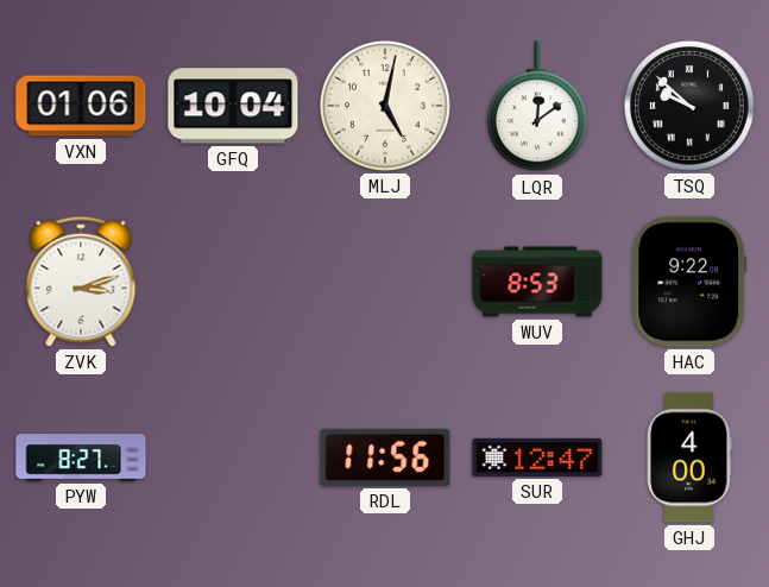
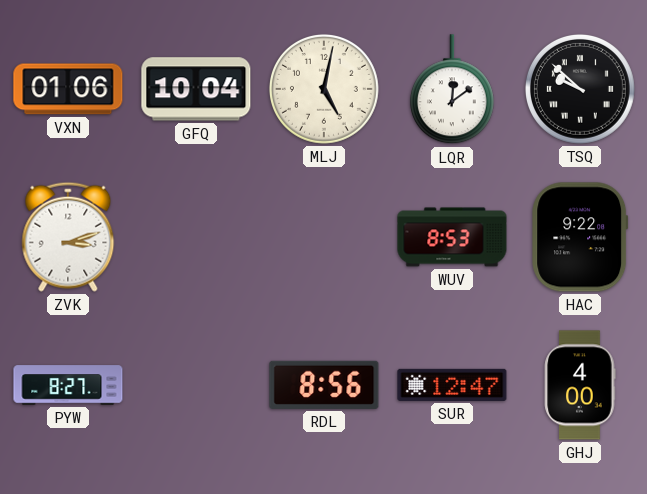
RDL: 11:56 -> 8:56 (324, 385)
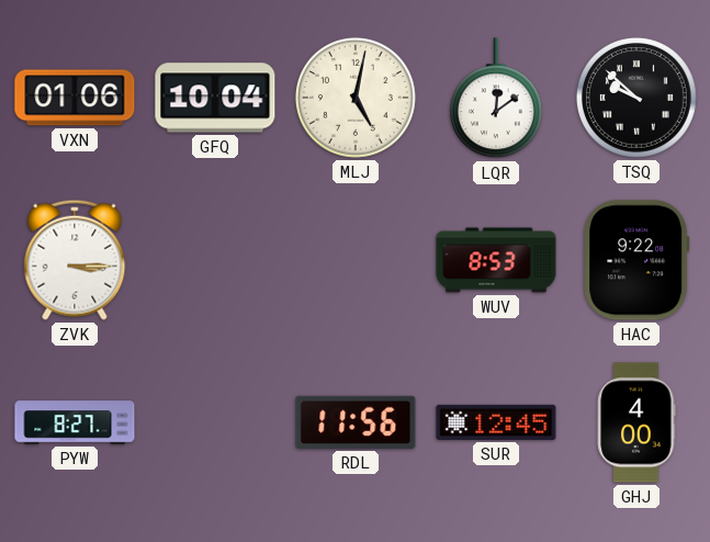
ZVK: 3:12 -> 3:15 (75, 260)
RDL: 8:56 -> 11:56 (356, 422)
SUR: 12:47 -> 12:45 (496, 422)
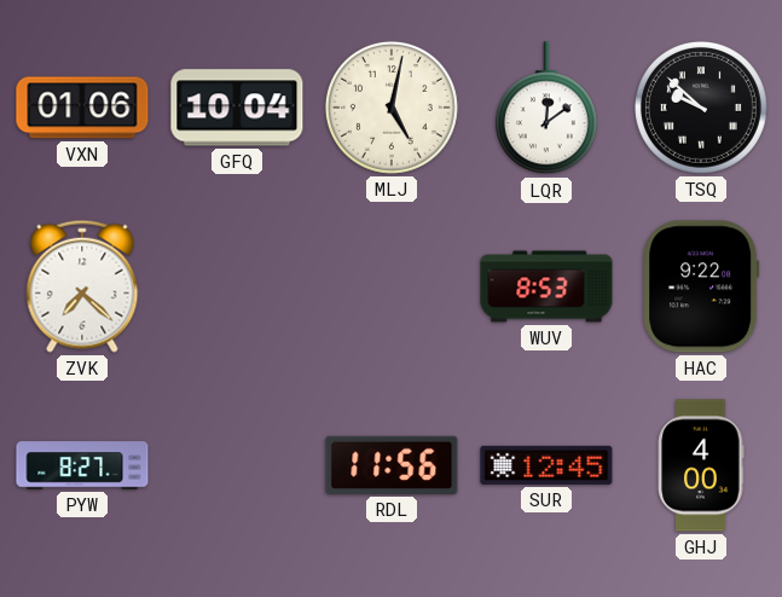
ZVK: 3:15 -> 7:22 (82, 286)
